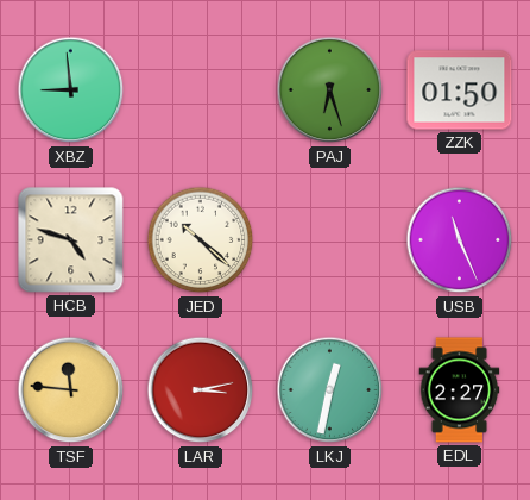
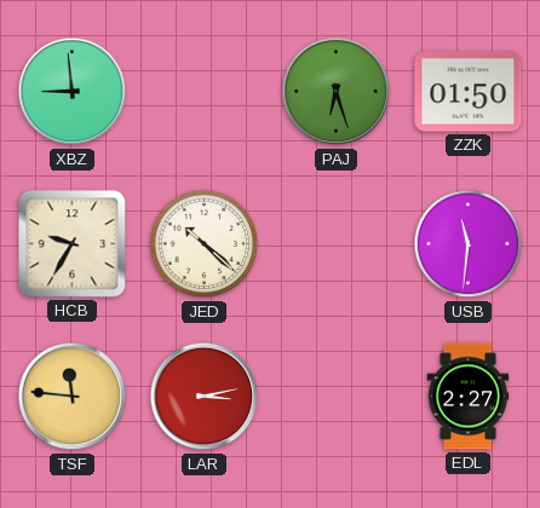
HCB: 4:48 -> 9:35 (73, 244)
USB: 11:26 -> 11:31 (469, 244)
LKJ: 12:32 -> none (330, 390)
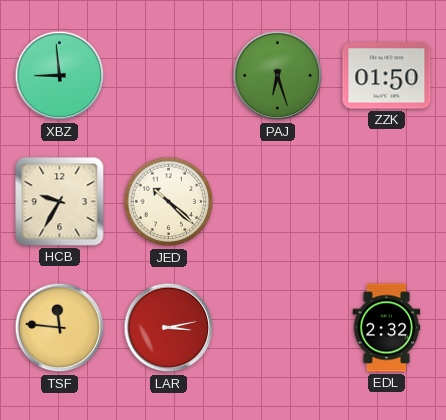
USB: 11:31 -> none (469, 244)
EDL: 2:27 -> 2:32 (387, 328)
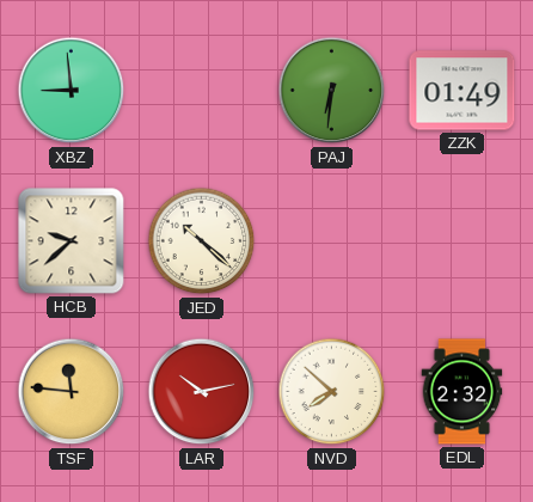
PAJ: 6:27 -> 6:31 (332, 91)
ZZK: 01:50 -> 01:49 (462, 91)
HCB: 9:35 -> 9:38 (72, 241)
LAR: 3:13 -> 10:13 (202, 392)
NVD: none -> 7:52 (332, 392)
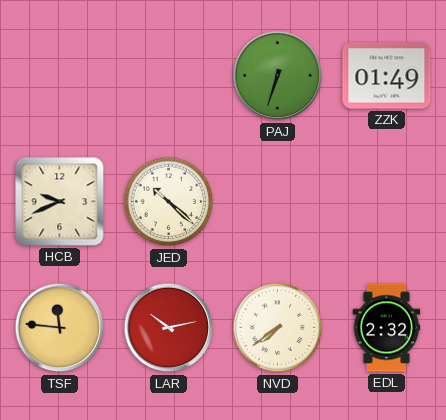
XBZ: 8:59 -> none (72, 91)
PAJ: 6:31 -> 6:33 (278, 76)
HCB: 9:38 -> 9:41 (60, 202)
NVD: 7:52 -> 7:39 (278, 328)
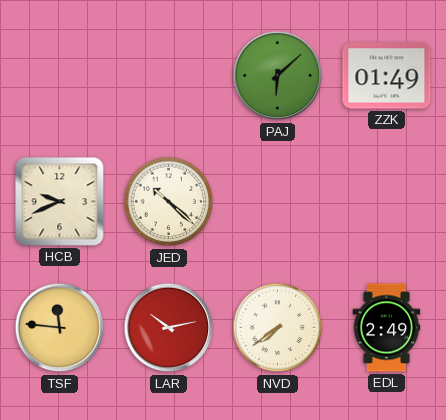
PAJ: 6:33 -> 6:08 (278, 76)
EDL: 2:32 -> 2:49 (387, 328)
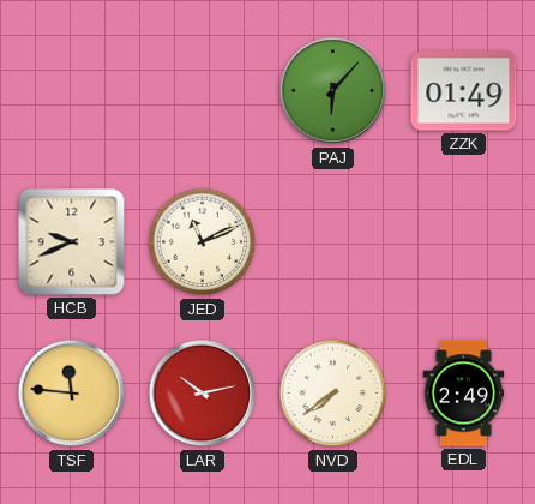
PAJ: 6:08 -> 6:07 (333, 91)
JED: 10:22 -> 11:11 (203, 242)
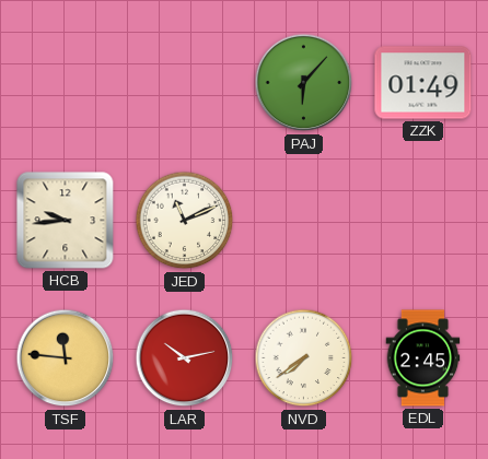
HCB: 9:41 -> 9:44 (66, 221)
EDL: 2:49 -> 2:45 (423, 358)
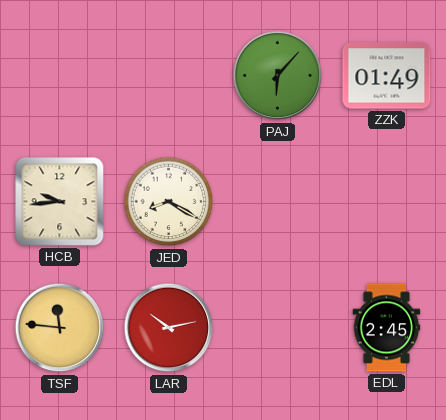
JED: 11:11 -> 8:20 (169, 202)
NVD: 7:39 -> none (304, 358)
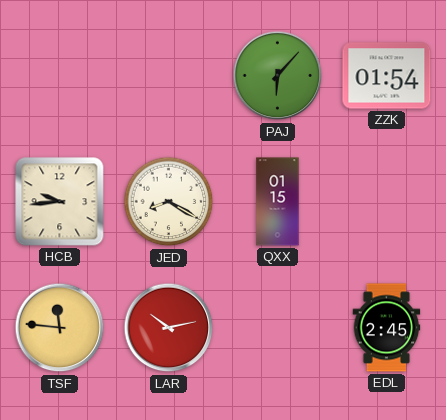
ZZK: 01:49 -> 01:54 (387, 76)
QXX: none -> 01:15 (278, 202)
